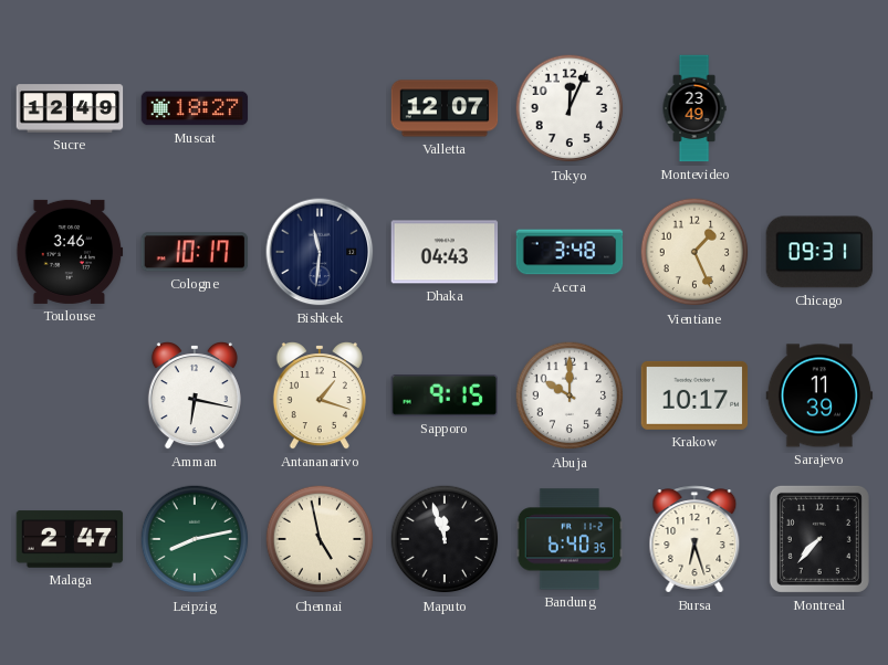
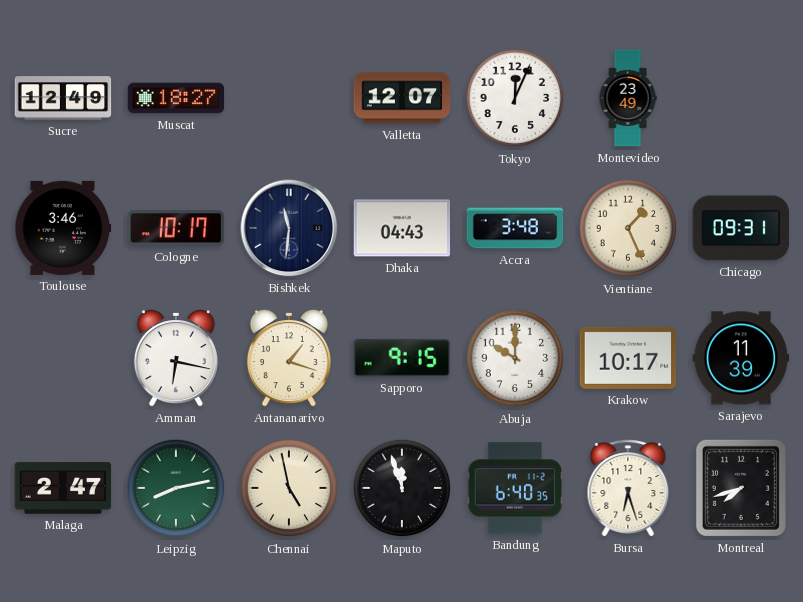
Montreal: 7:37 -> 7:42 (741, 488)
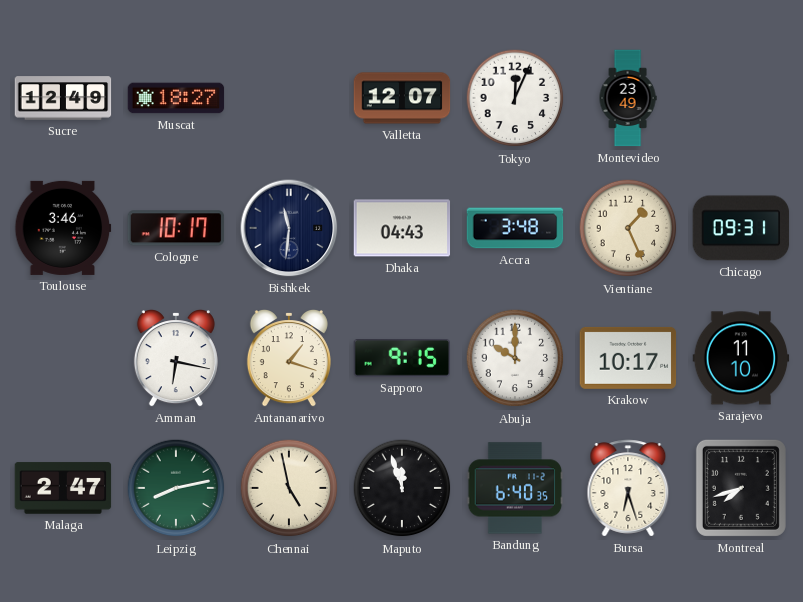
Sarajevo: 11:39 -> 11:10 (741, 358)
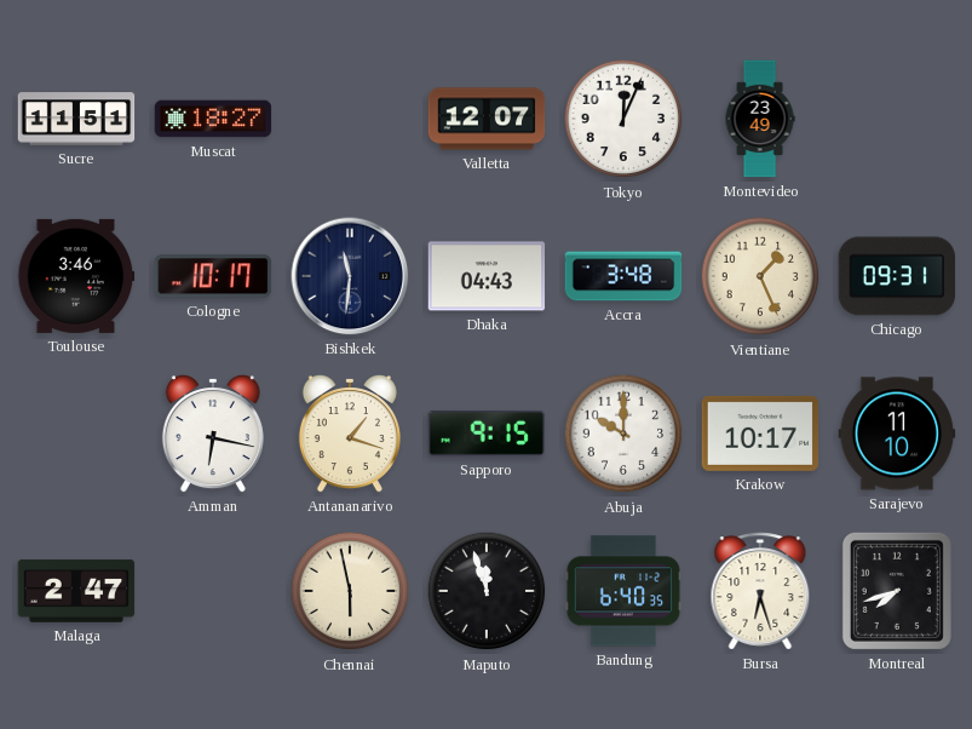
Sucre: 12:49 -> 11:51 (76, 119)
Leipzig: 8:13 -> none (176, 488)
Chennai: 4:58 -> 5:58 (350, 591)
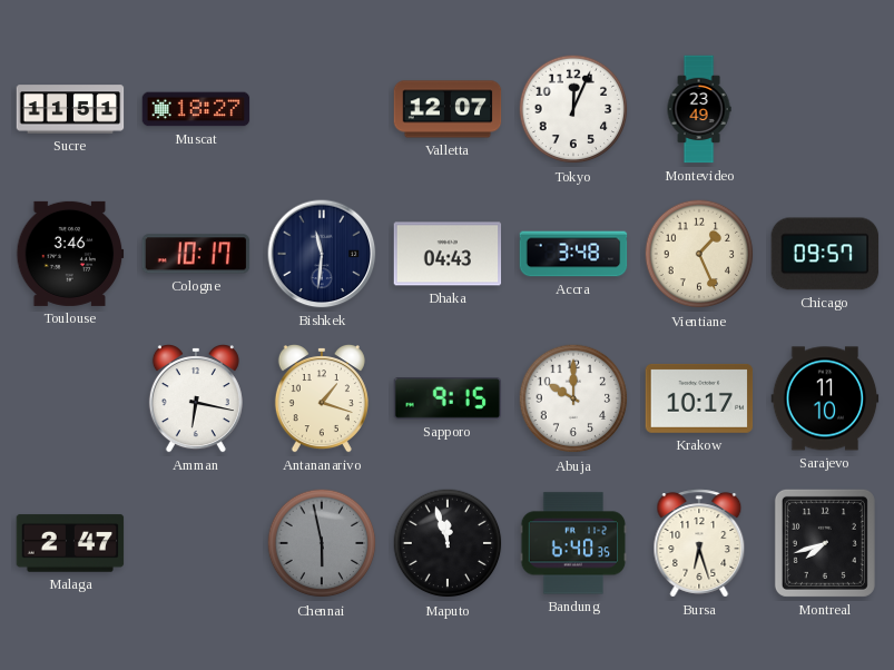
Chicago: 09:31 -> 09:57 (825, 254)
Chennai dial: cream -> grey (322, 543)
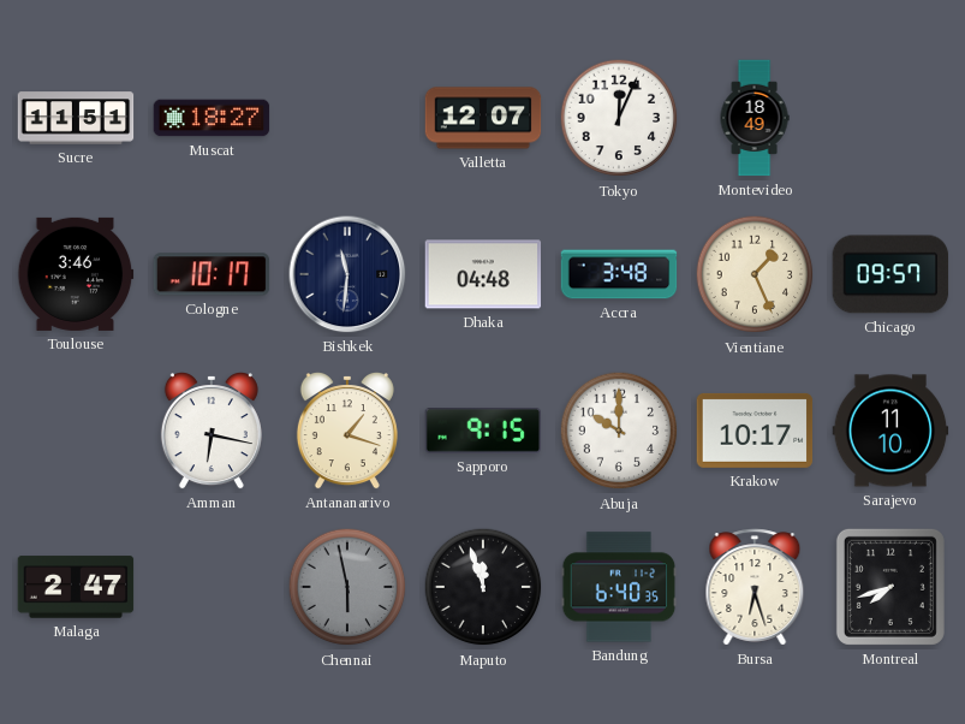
Montevideo: 23:49 -> 18:49 (755, 118)
Dhaka: 04:43 -> 04:48 (483, 274)
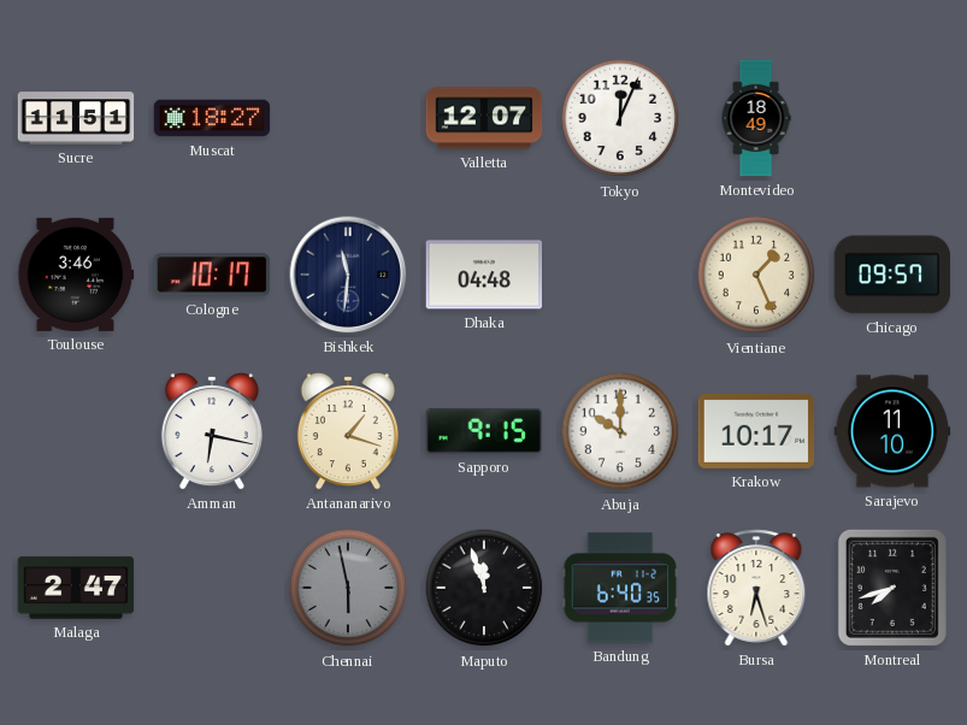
Accra: 3:48 -> none (619, 274)
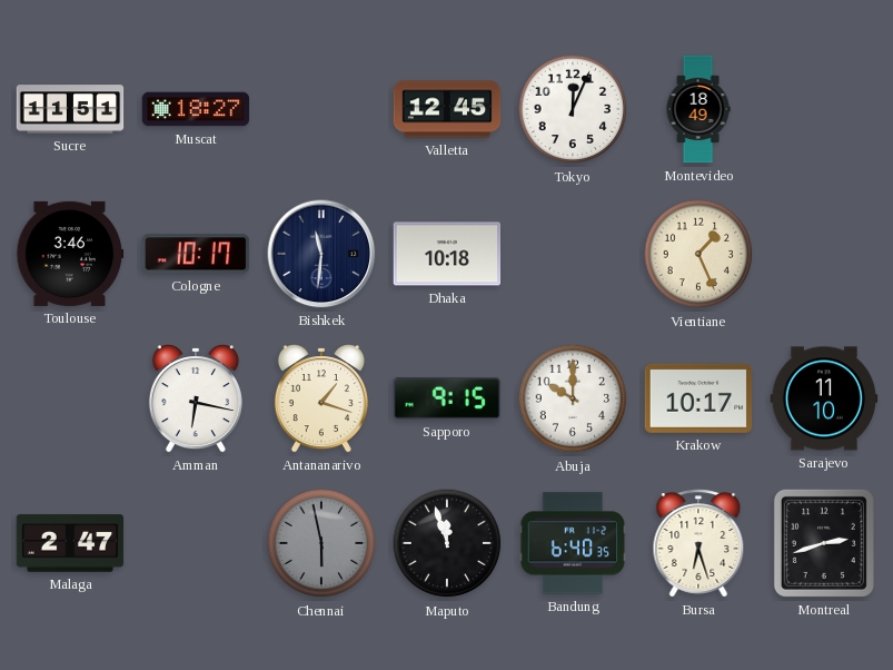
Valletta: 12:07 -> 12:45 (447, 109)
Dhaka: 04:48 -> 10:18 (447, 254)
Chicago: 09:57 -> none (892, 275)
Montreal: 7:42 -> 2:42 (824, 543)
